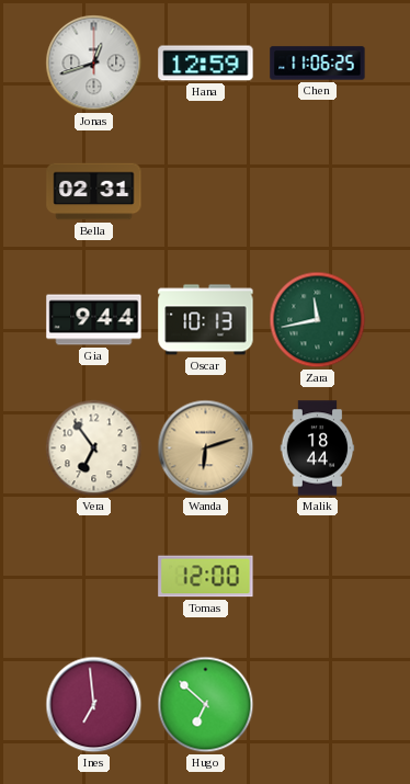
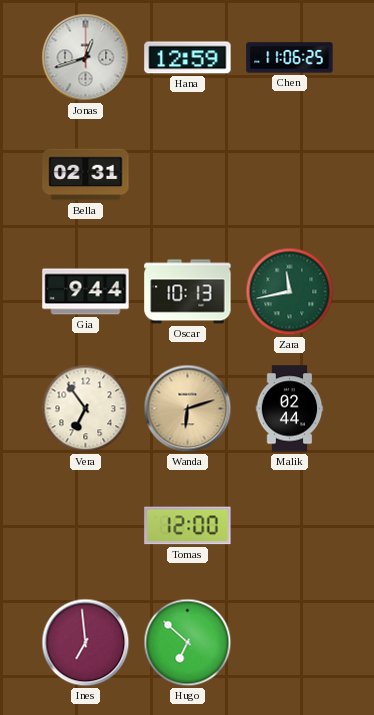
Malik: 18:44 -> 02:44 (290, 409)
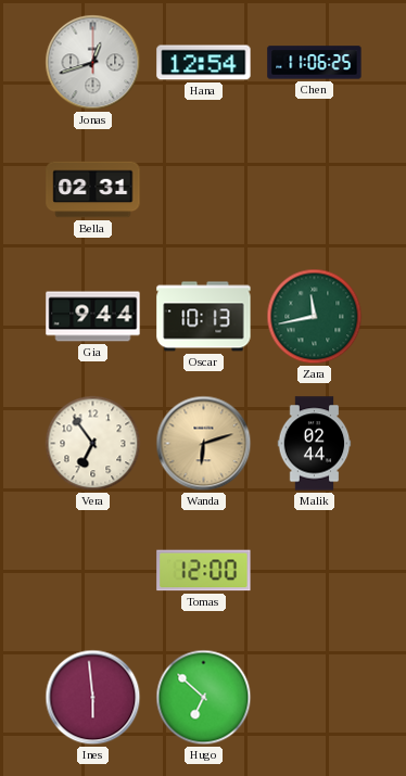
Hana: 12:59 -> 12:54 (204, 63)
Ines: 6:59 -> 5:59 (93, 698)
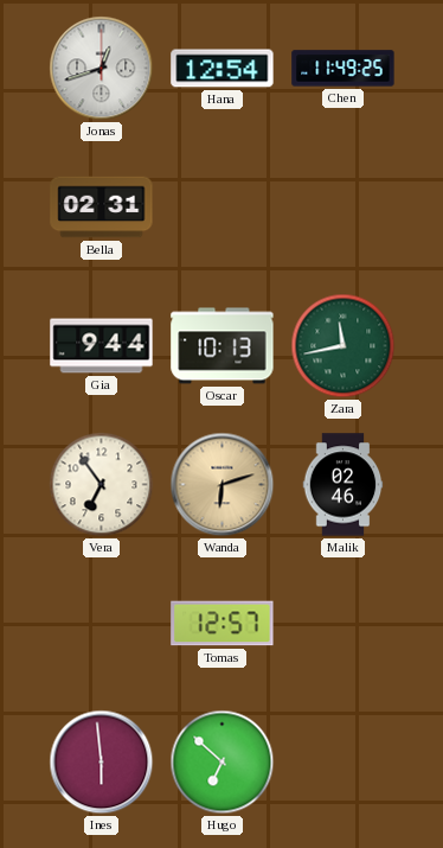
Chen: 11:06 -> 11:49 (344, 69)
Malik: 02:44 -> 02:46 (344, 485)
Tomas: 12:00 -> 12:57 (223, 624)
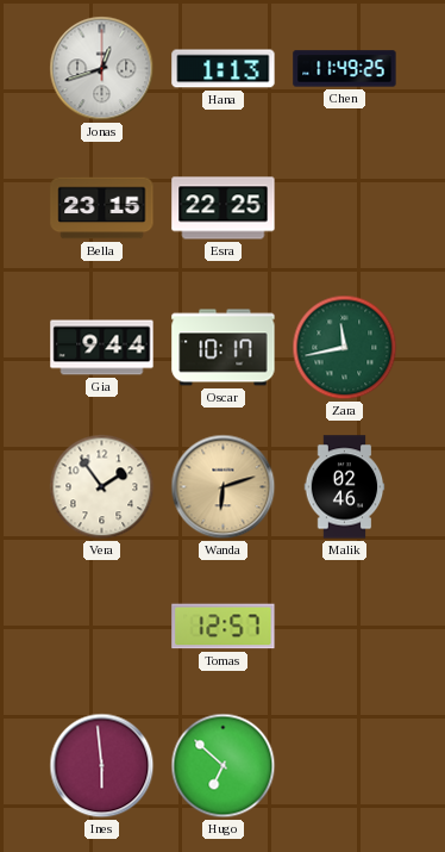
Hana: 12:54 -> 1:13 (224, 69)
Bella: 02:31 -> 23:15 (102, 209)
Esra: none -> 22:25 (224, 209)
Oscar: 10:13 -> 10:17 (224, 348)
Vera: 6:54 -> 1:54 (102, 487)
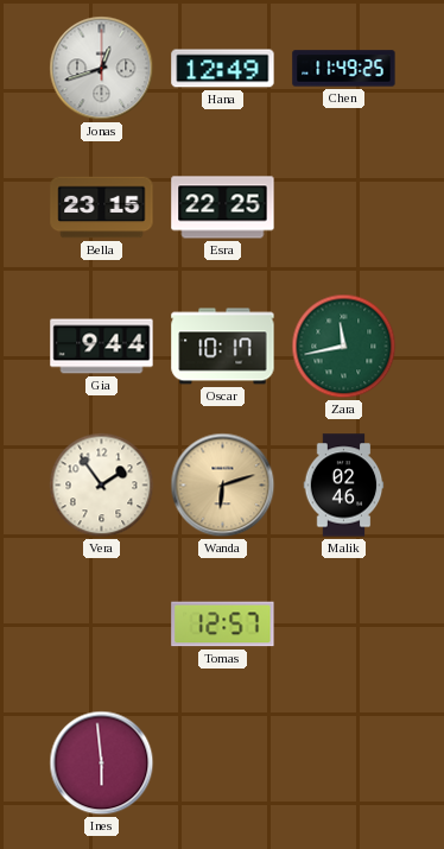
Hana: 1:13 -> 12:49 (223, 69)
Hugo: 6:52 -> none (224, 766)
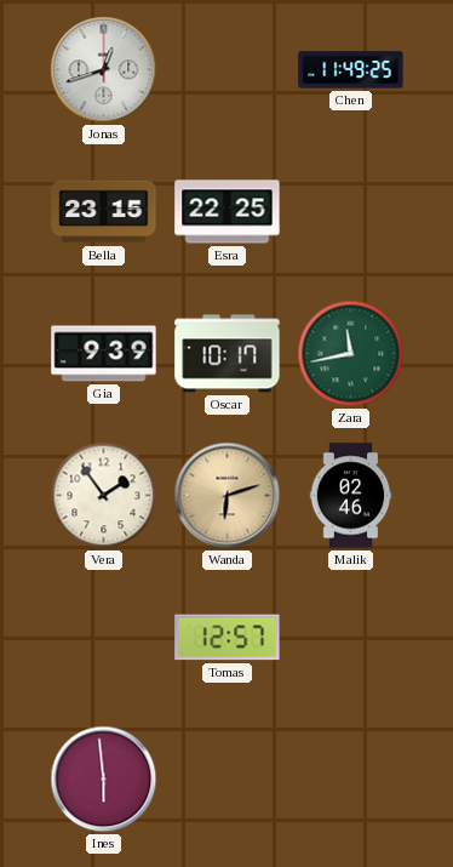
Hana: 12:49 -> none (223, 69)
Gia: 9:44 -> 9:39 (104, 354)
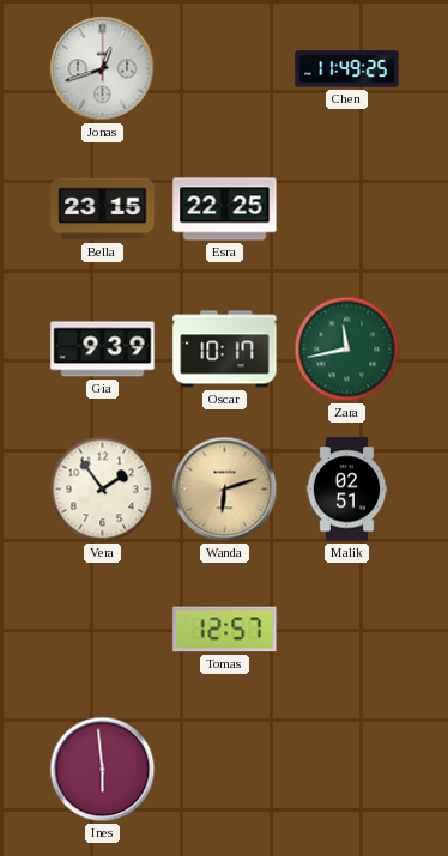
Malik: 02:46 -> 02:51 (347, 490)
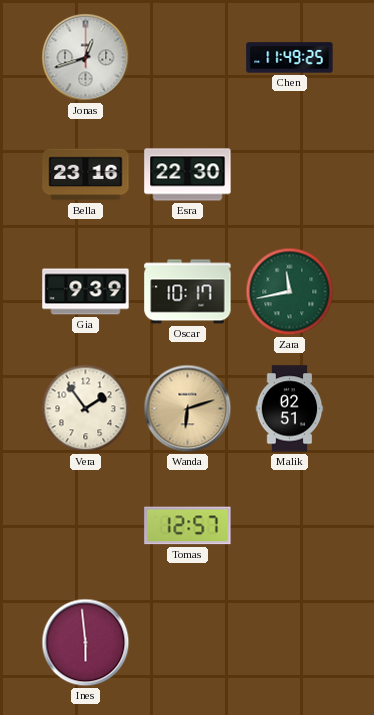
Bella: 23:15 -> 23:16 (86, 175)
Esra: 22:25 -> 22:30 (188, 175)
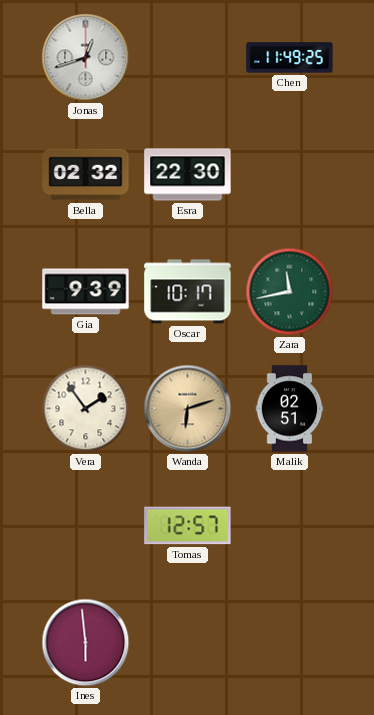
Bella: 23:16 -> 02:32 (86, 175)
